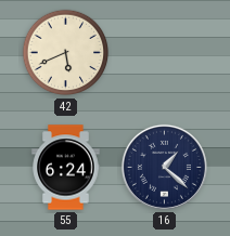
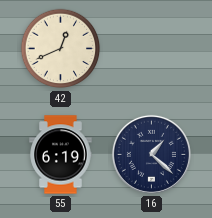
42: 5:41 -> 12:41 (61, 49)
55: 6:24 -> 6:19 (61, 155)
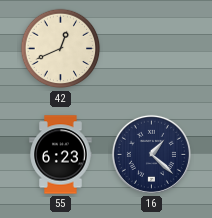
55: 6:19 -> 6:23 (61, 155)
